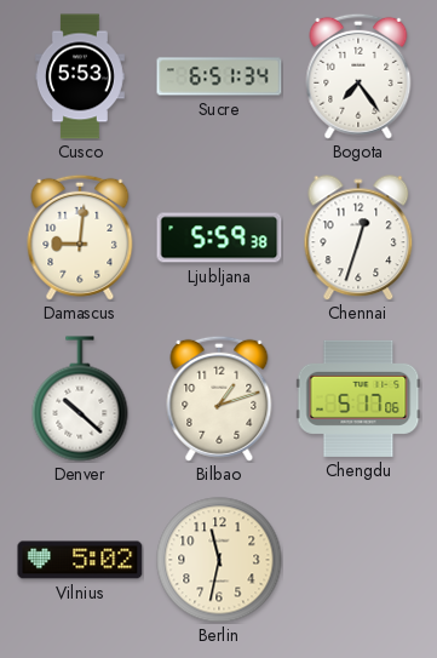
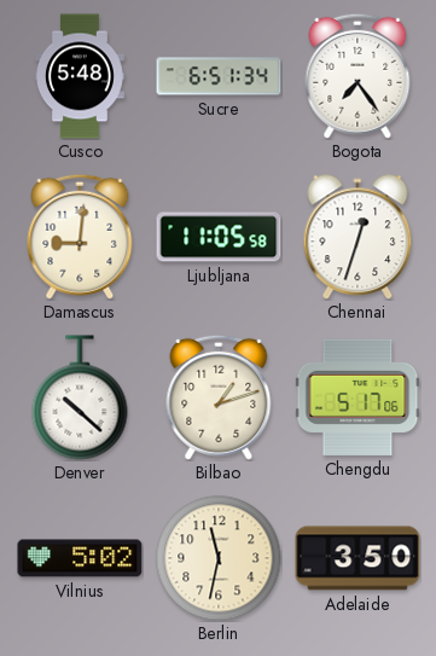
Cusco: 5:53 -> 5:48 (80, 76)
Ljubljana: 5:59 -> 11:05 (219, 237)
Adelaide: none -> 3:50 (357, 558)
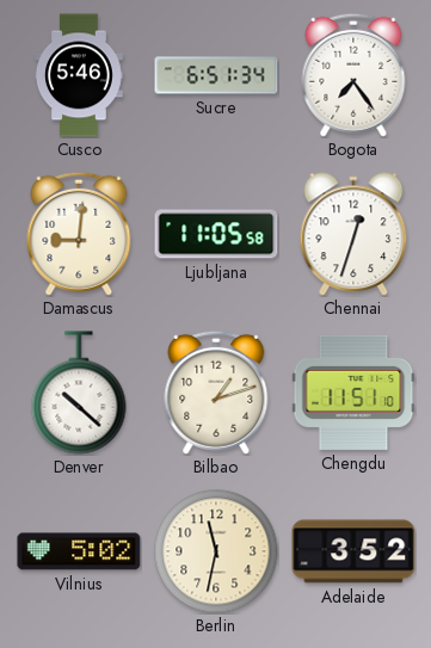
Cusco: 5:48 -> 5:46 (79, 75)
Chengdu: 5:17 -> 11:51 (353, 393)
Adelaide: 3:50 -> 3:52 (353, 551)
